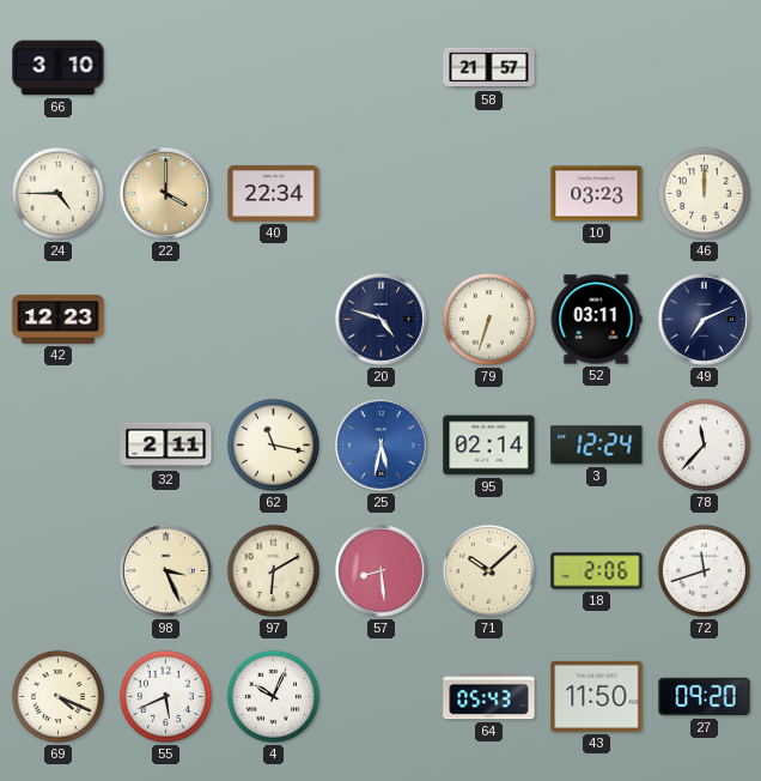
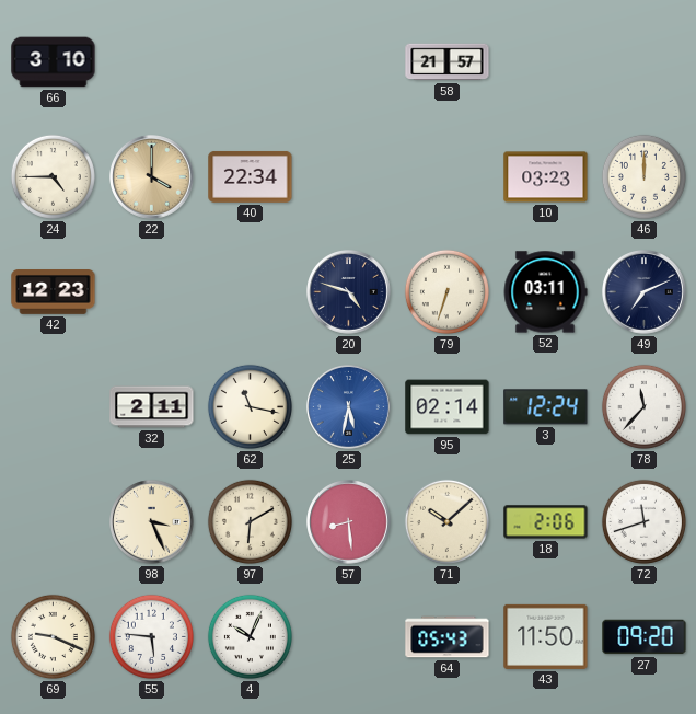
69: 4:19 -> 9:19 (53, 636)
55: 5:41 -> 5:46 (151, 636)
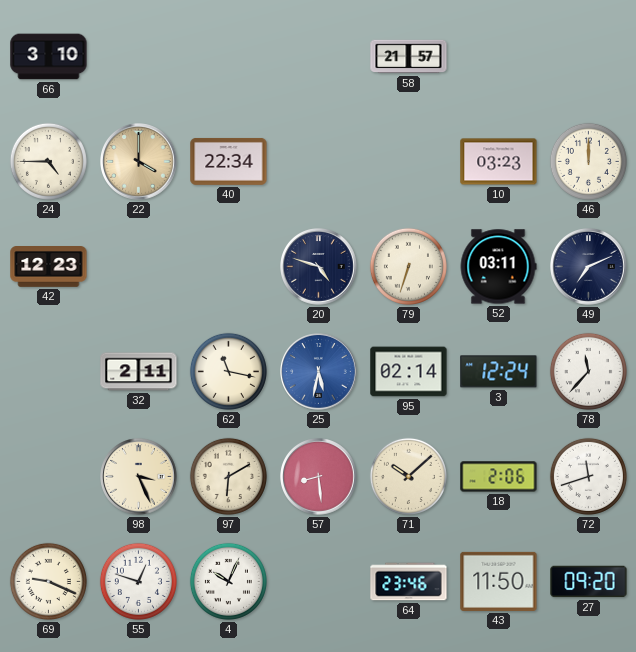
55: 5:46 -> 12:48 (138, 581)
64: 05:43 -> 23:46 (409, 582)
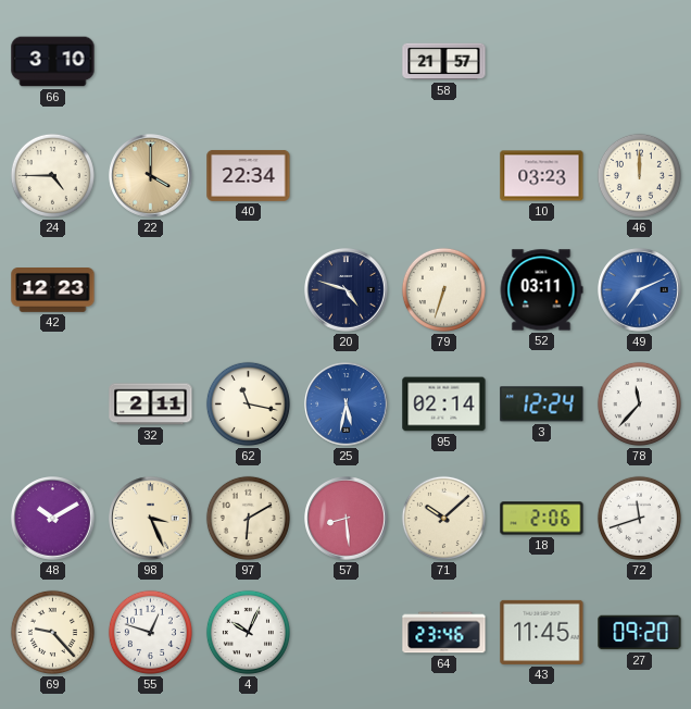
49 dial: navy -> blue (640, 290)
48: none -> 10:10 (53, 519)
69: 9:19 -> 9:23 (52, 632)
43: 11:50 -> 11:45 (542, 632)
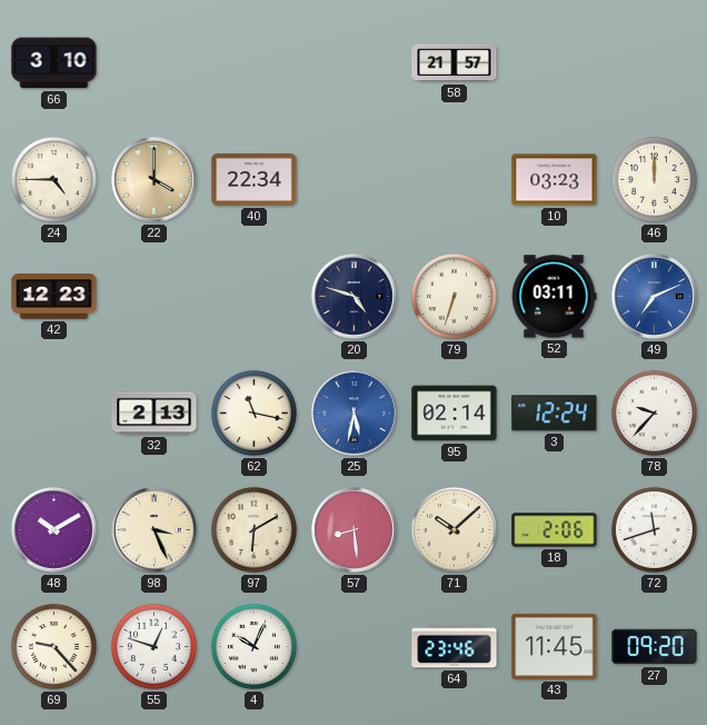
32: 2:11 -> 2:13 (155, 414)
78: 11:37 -> 9:37 (654, 413)
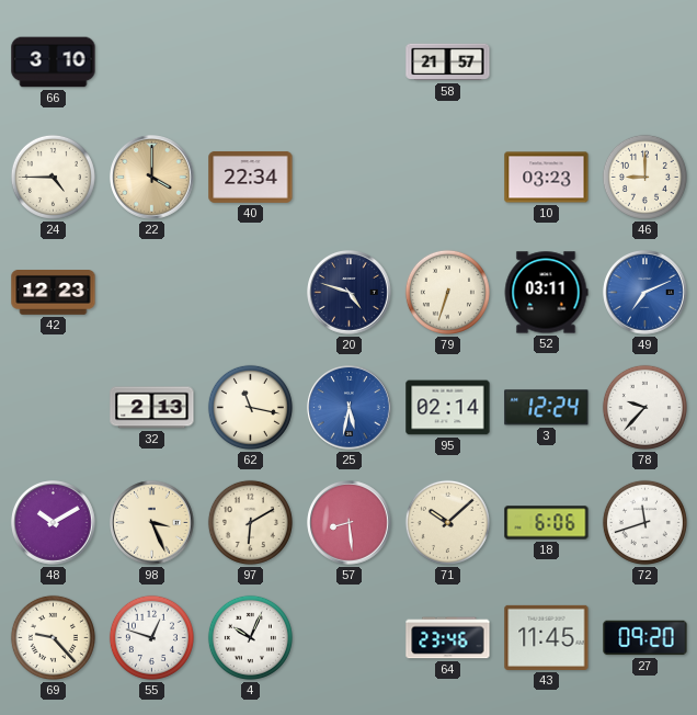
46: 12:00 -> 9:00 (644, 177)
18: 2:06 -> 6:06 (547, 523)
